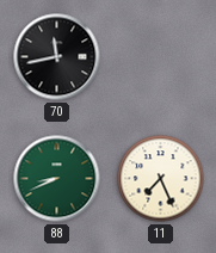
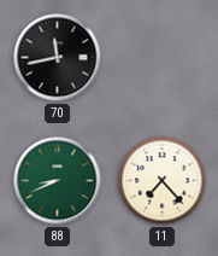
11: 7:26 -> 7:23 (163, 181)
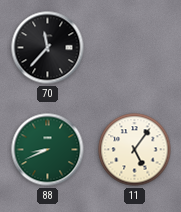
70: 11:43 -> 11:37 (48, 48)
11: 7:23 -> 5:06 (135, 150)
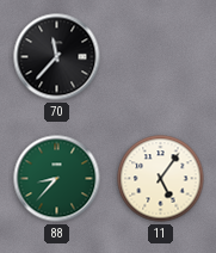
88: 8:41 -> 8:37 (57, 179)
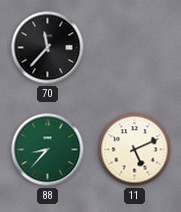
11: 5:06 -> 5:11 (135, 150)
